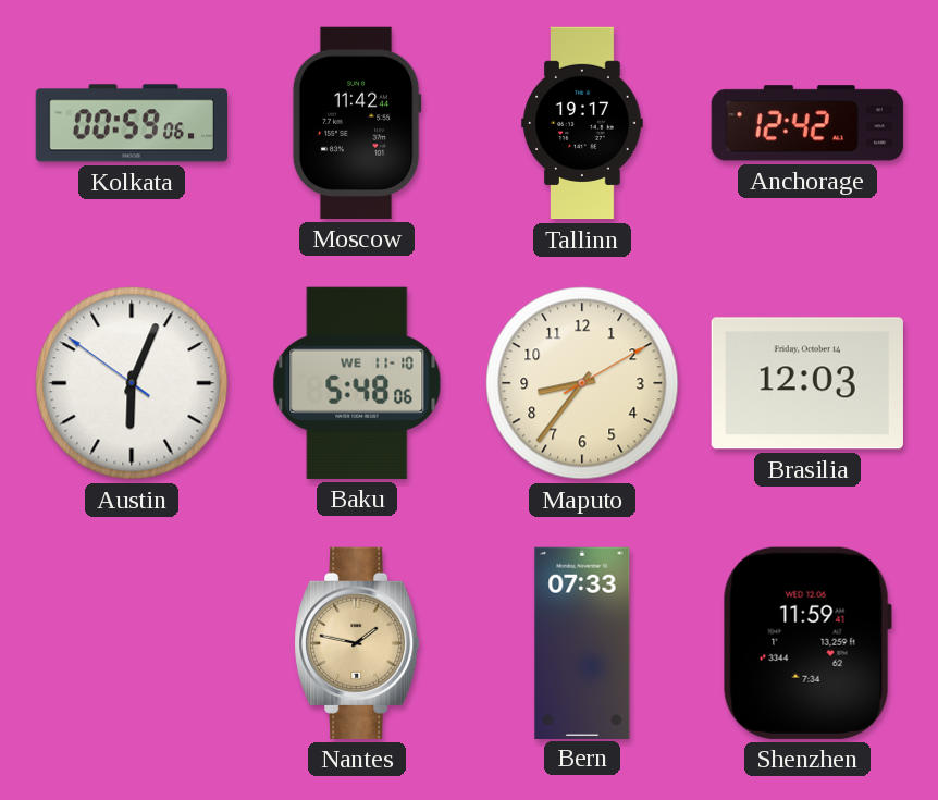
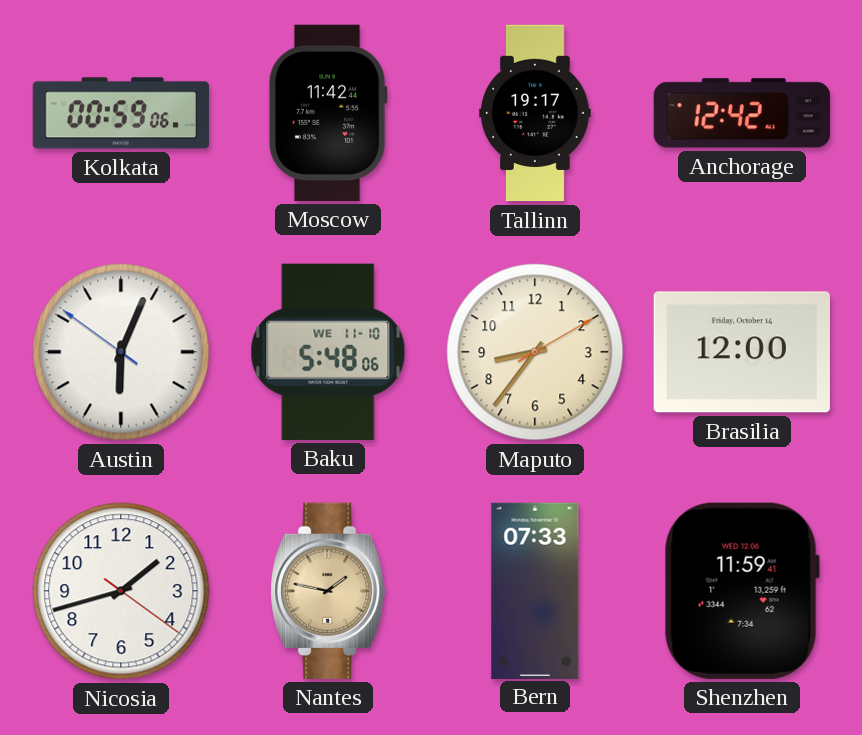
Brasilia: 12:03 -> 12:00 (742, 352)
Nicosia: none -> 1:42 (121, 591)
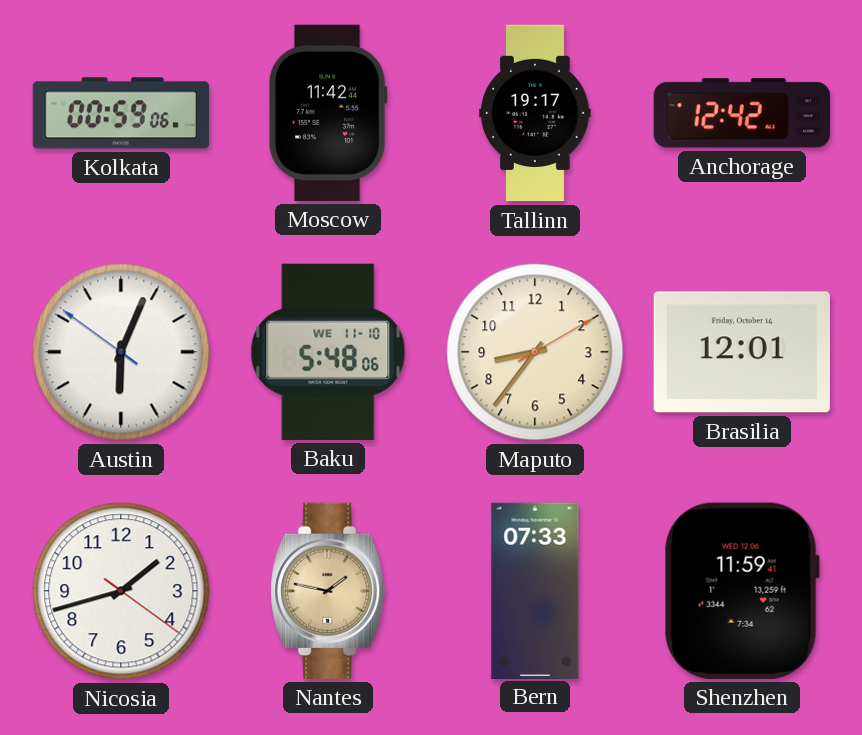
Brasilia: 12:00 -> 12:01 (742, 352)
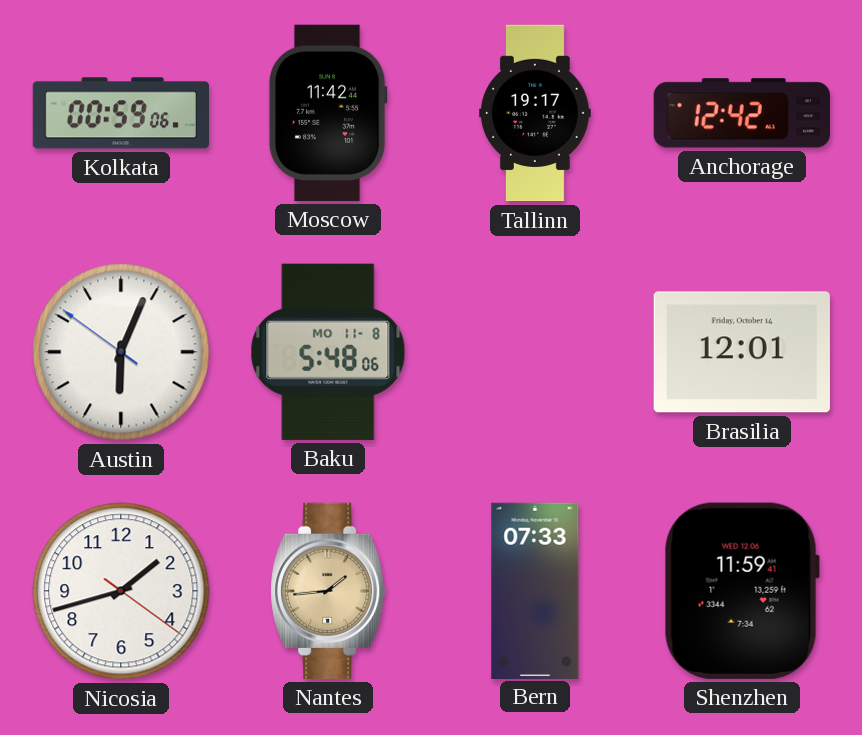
Baku date: WE 11-10 -> MO 11-8 (328, 352)
Maputo: 8:36 -> none (535, 352)
Nantes: 1:47 -> 1:44 (328, 591)
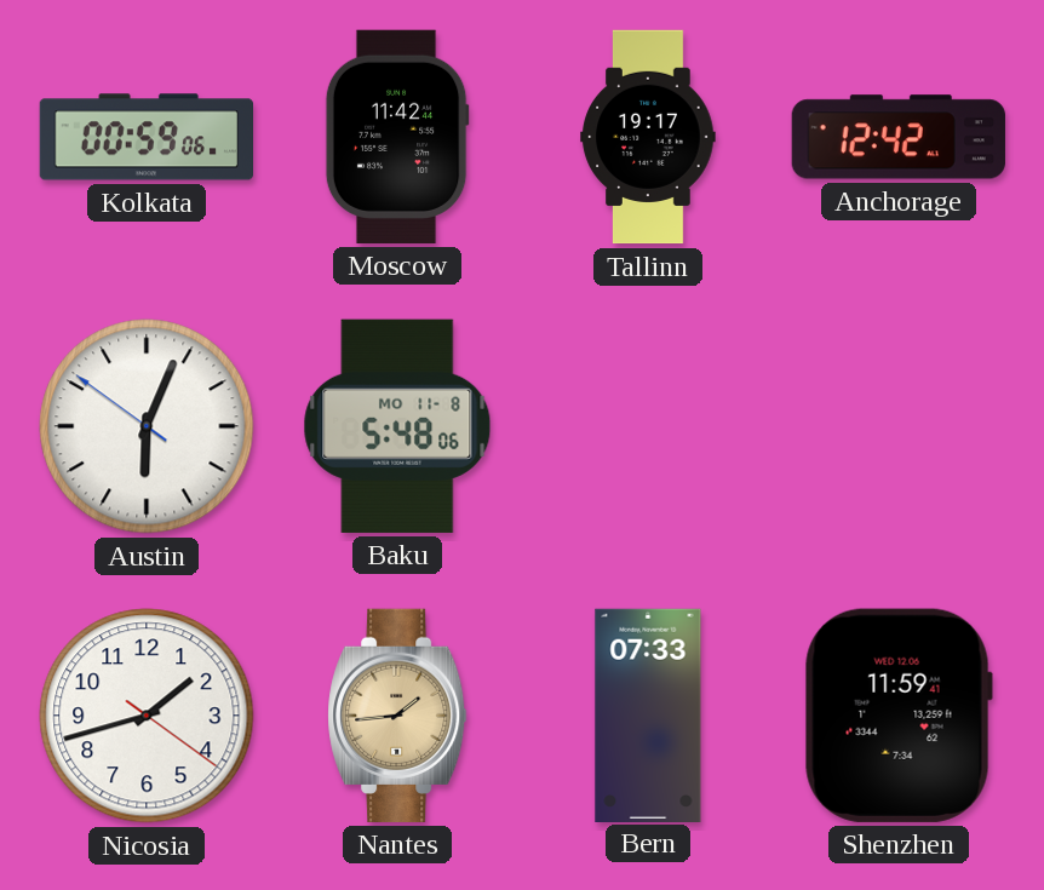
Brasilia: 12:01 -> none (742, 352)
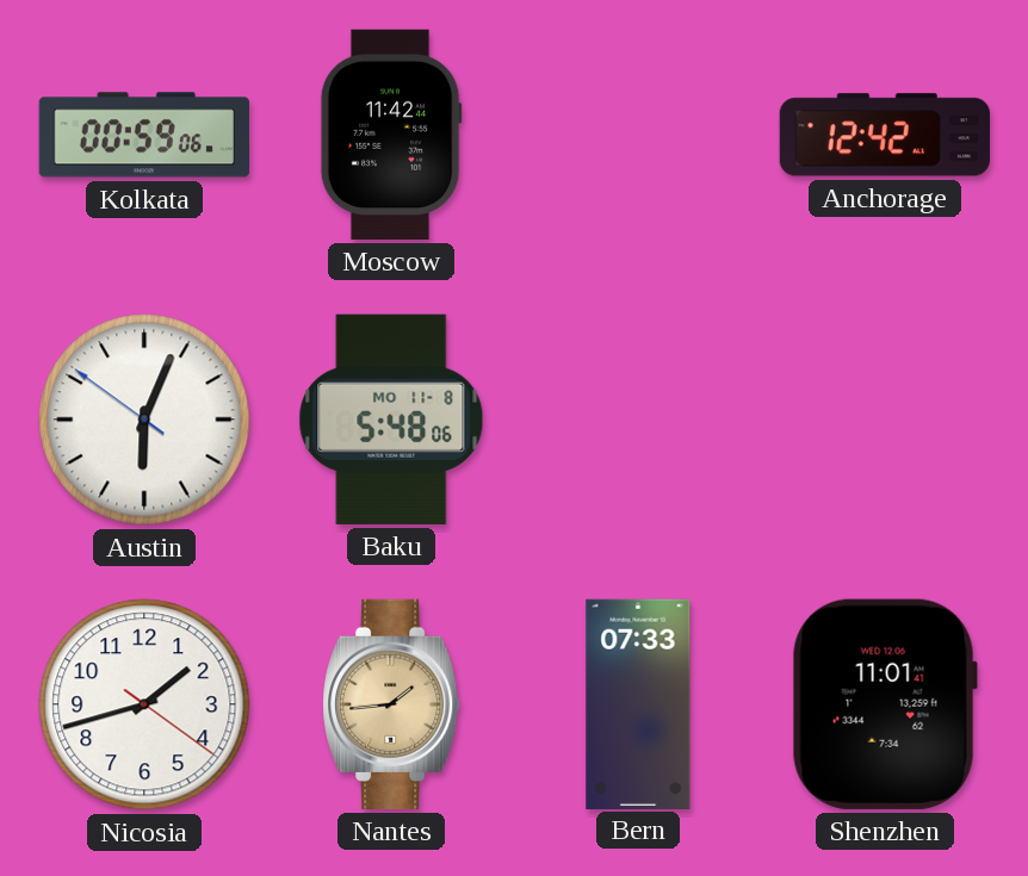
Tallinn: 19:17 -> none (648, 137)
Shenzhen: 11:59 -> 11:01 (885, 704)
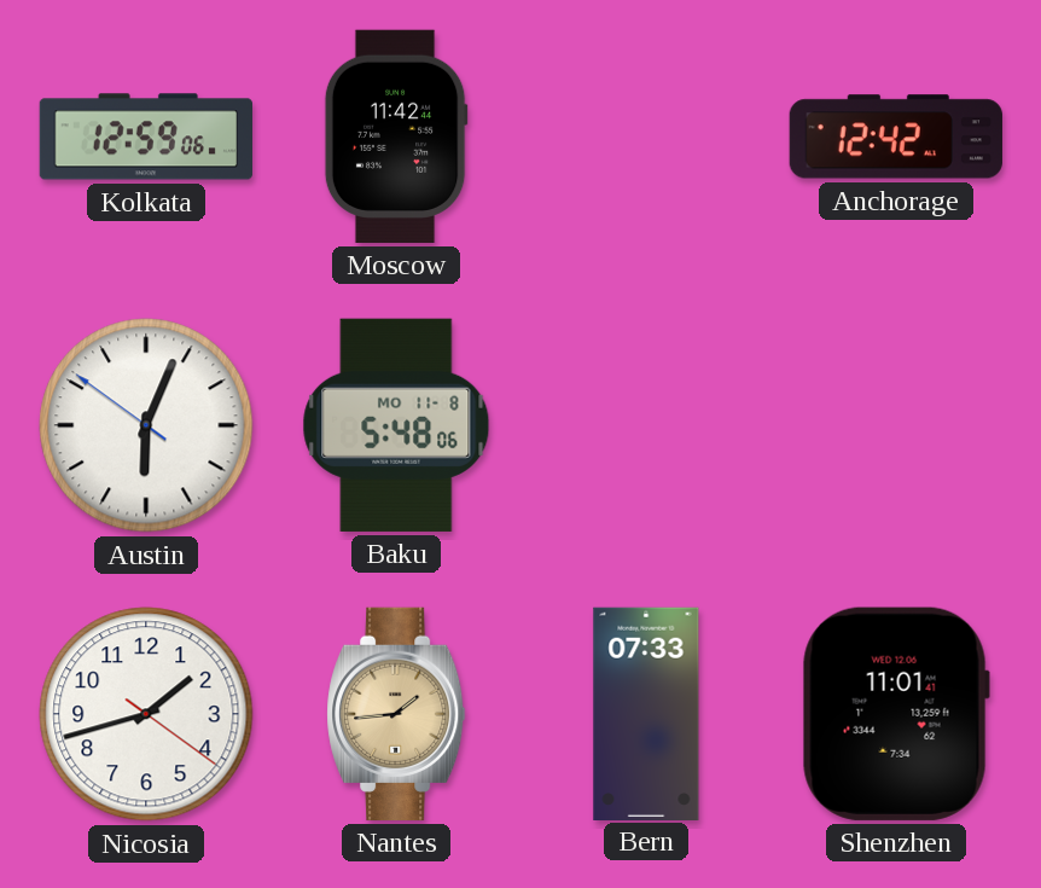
Kolkata: 00:59 -> 12:59 (145, 137)
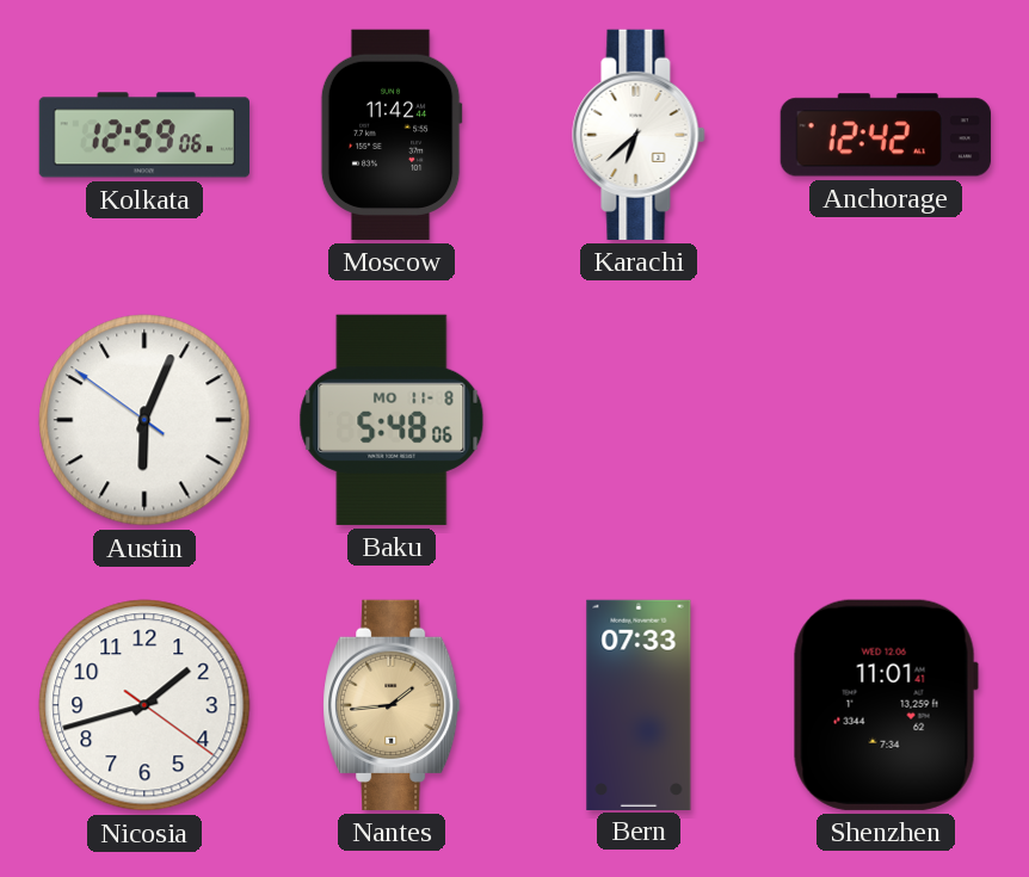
Karachi: none -> 6:38 (639, 135)
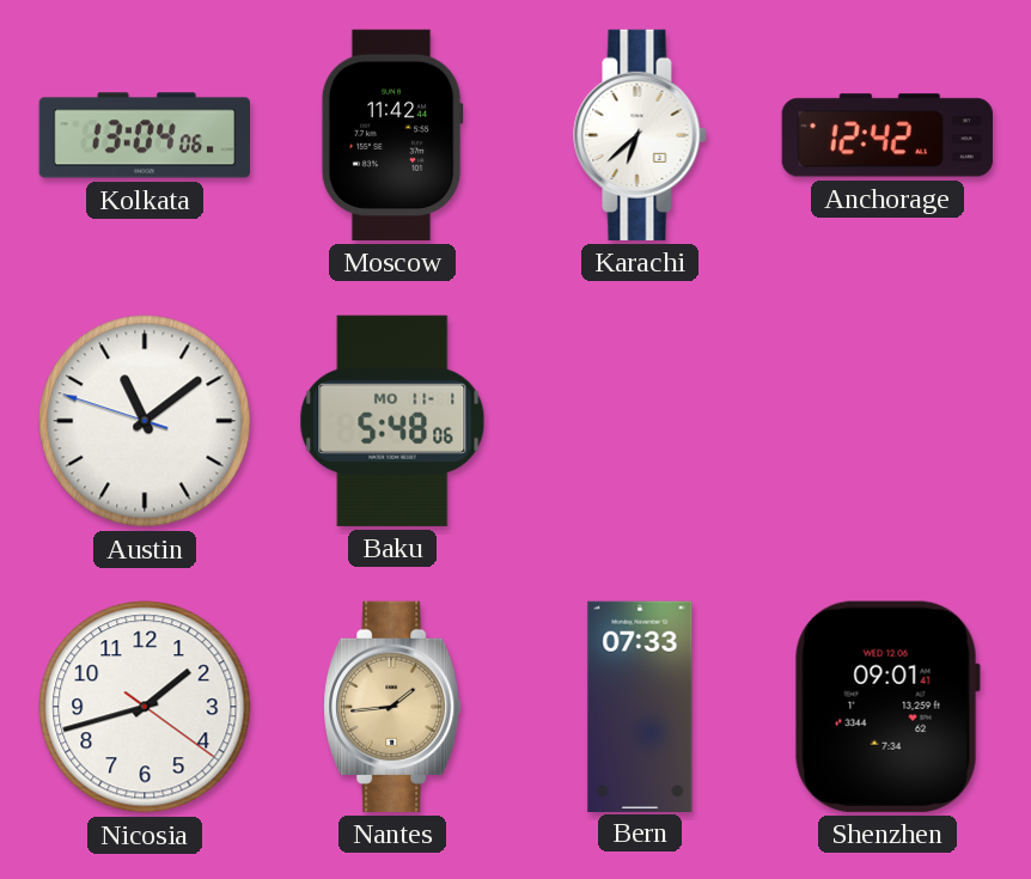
Kolkata: 12:59 -> 13:04 (144, 135)
Austin: 6:03 -> 11:08 (145, 421)
Baku date: MO 11-8 -> MO 11-1 (392, 421)
Shenzhen: 11:01 -> 09:01 (887, 707)
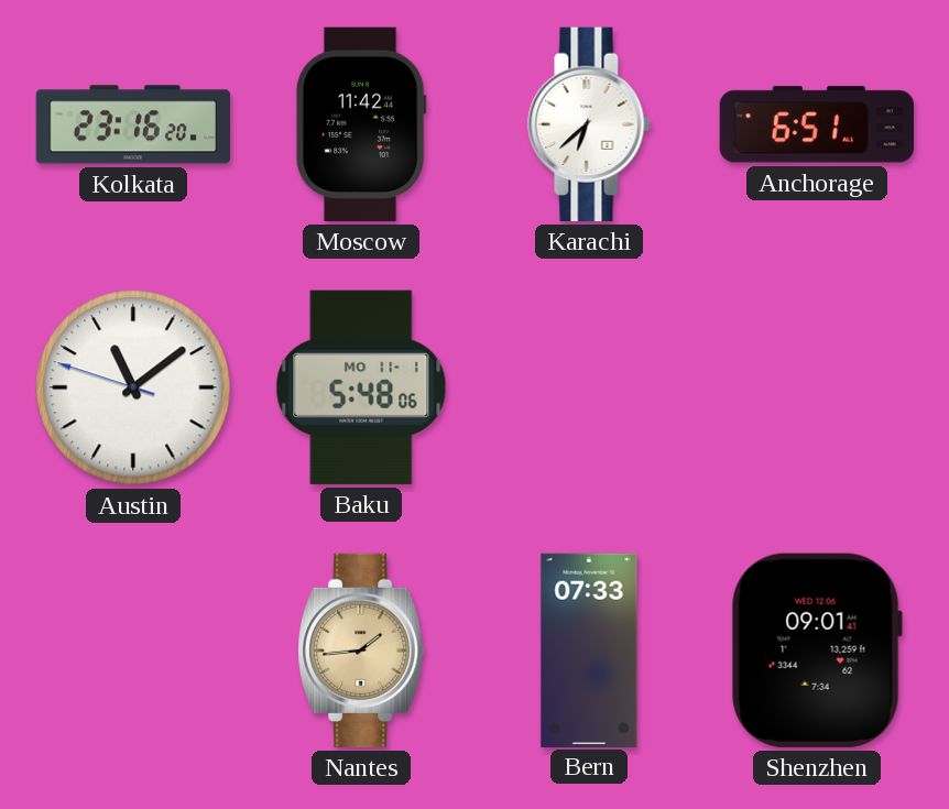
Kolkata: 13:04 -> 23:16 (132, 124)
Anchorage: 12:42 -> 6:51 (817, 124)
Nicosia: 1:42 -> none (145, 707)
